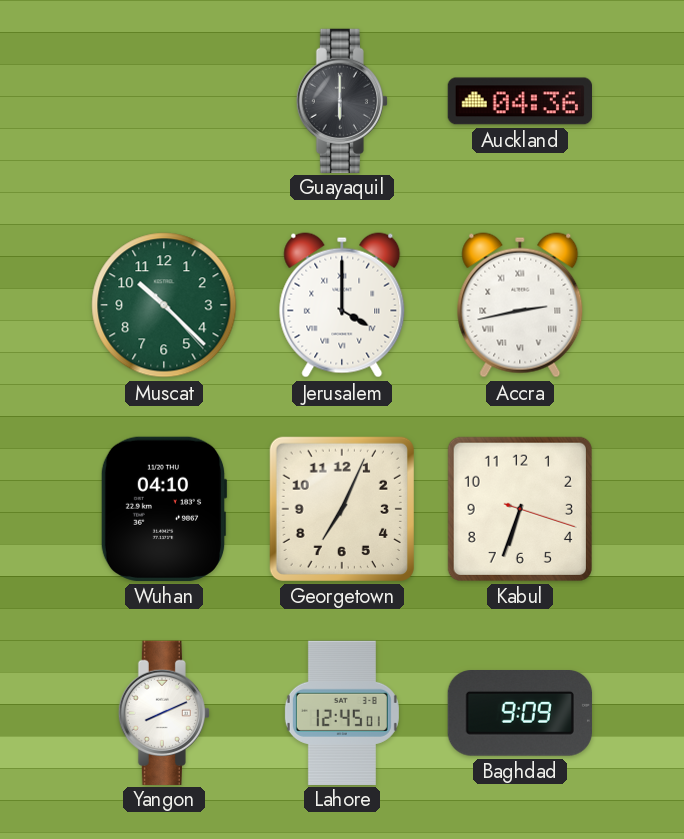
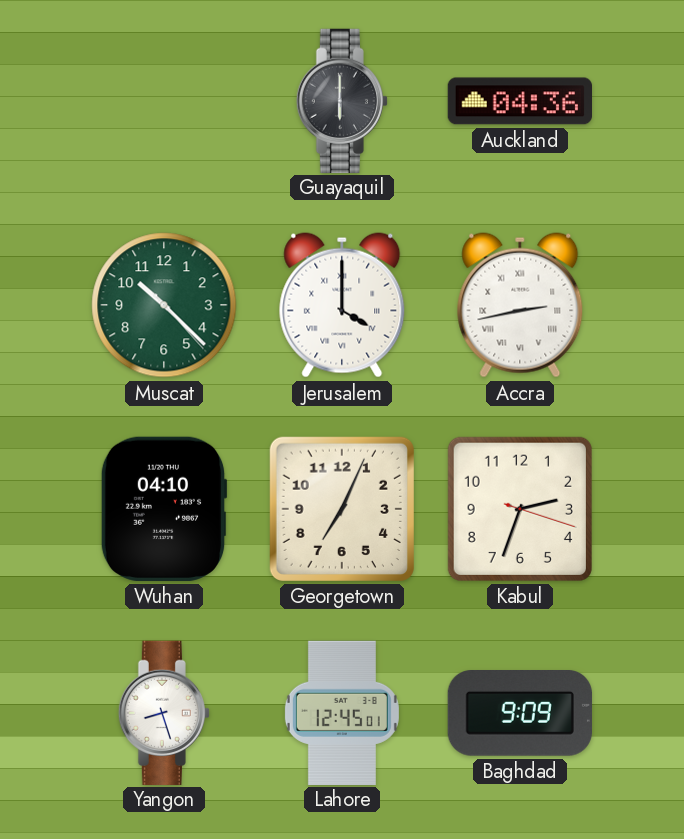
Kabul: 6:33 -> 2:33 (520, 509)
Yangon: 8:11 -> 8:27 (164, 712)
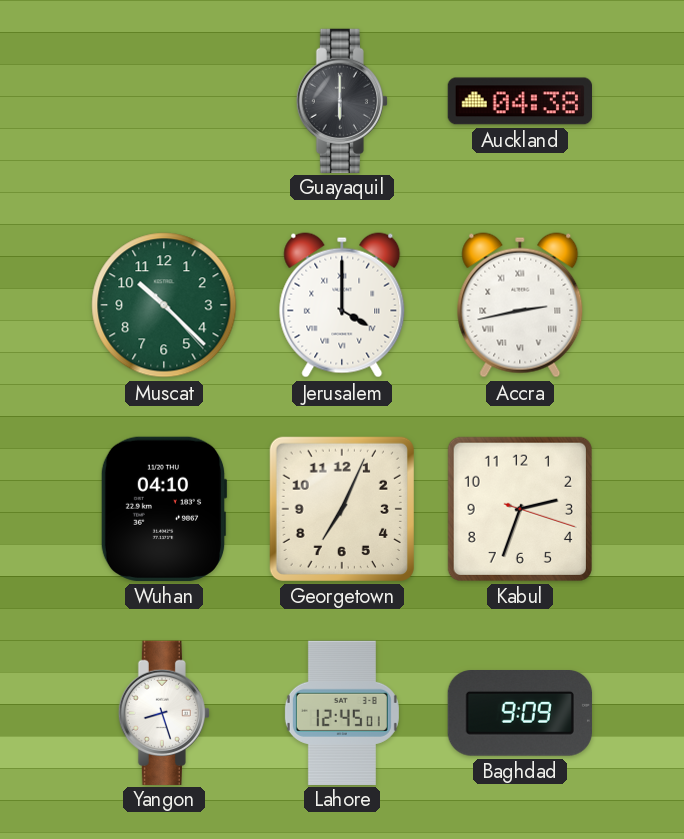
Auckland: 04:36 -> 04:38 (519, 101)
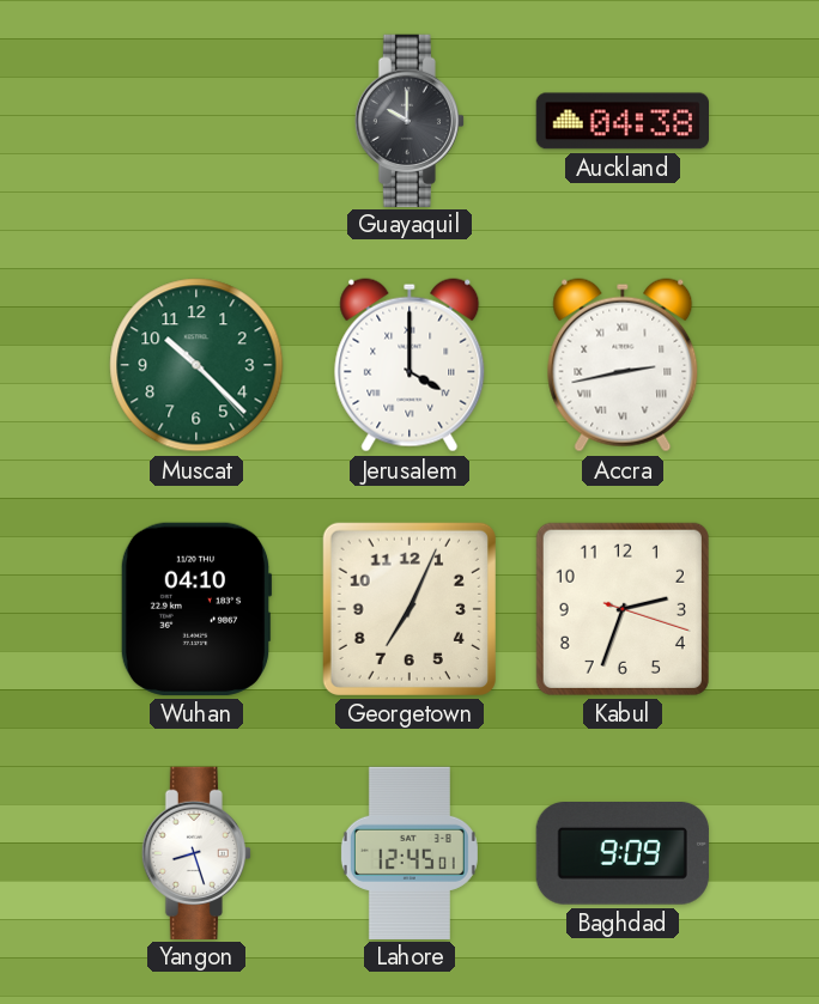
Guayaquil: 6:00 -> 10:00 (409, 120)
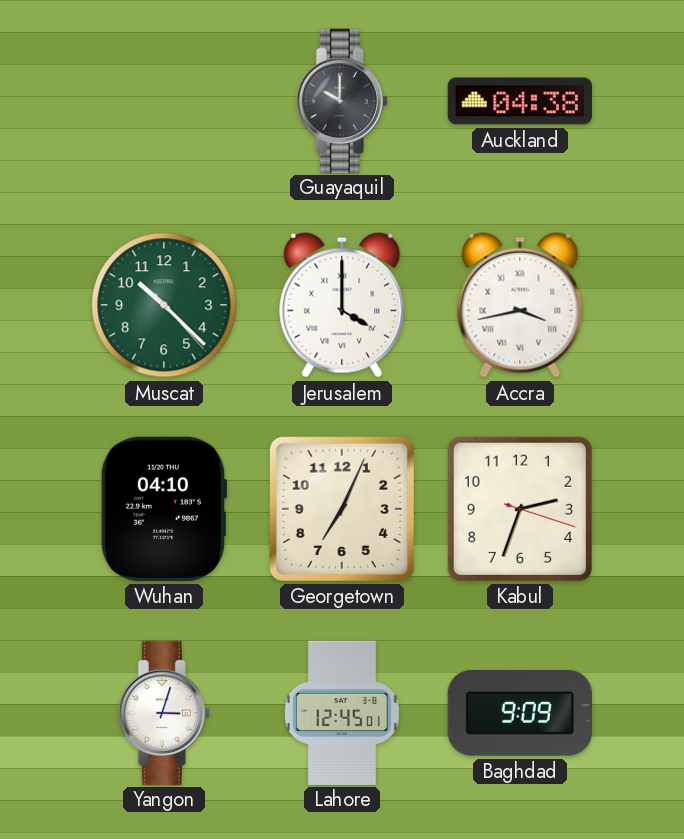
Accra: 2:43 -> 3:43 (520, 305)
Yangon: 8:27 -> 3:03 (164, 712)
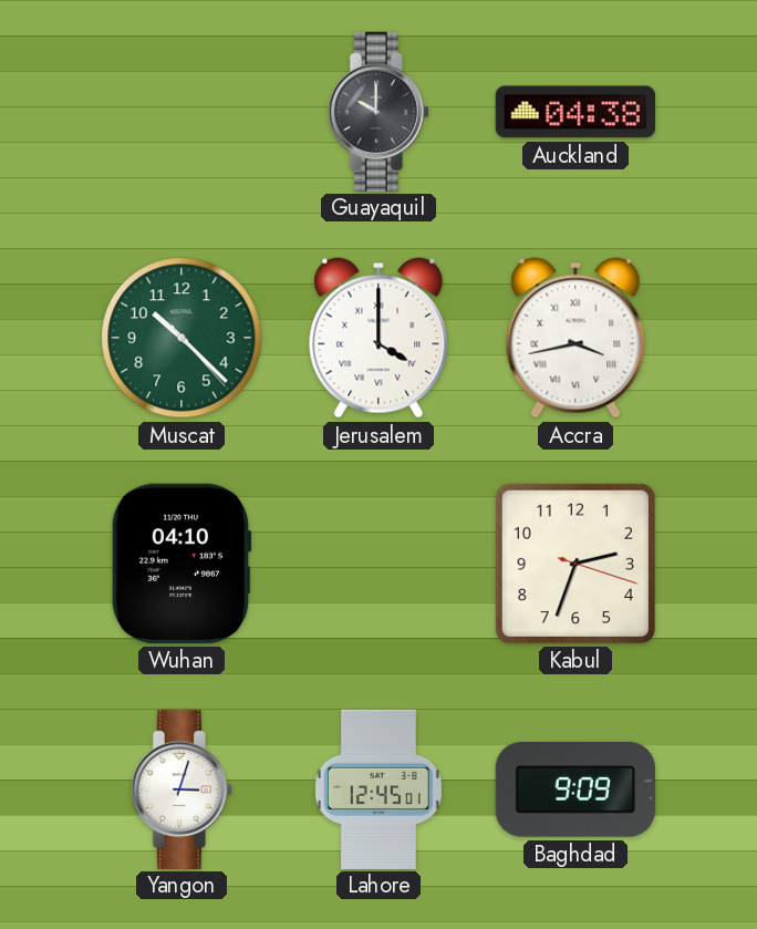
Georgetown: 7:04 -> none (342, 509)
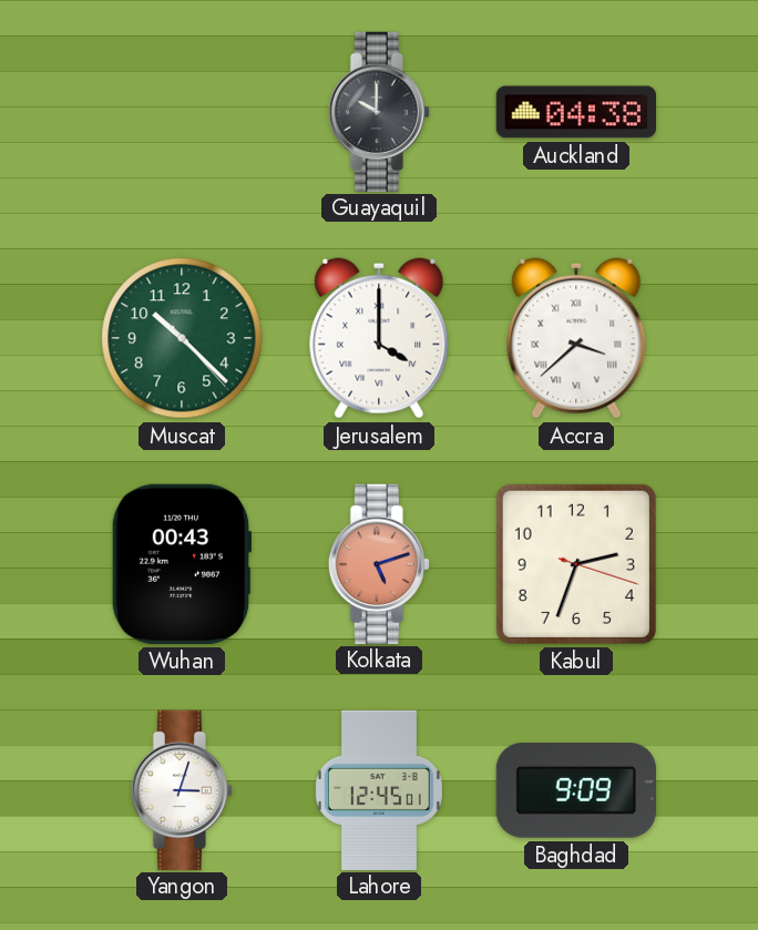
Accra: 3:43 -> 3:38 (576, 338)
Wuhan: 04:10 -> 00:43 (182, 564)
Kolkata: none -> 5:12 (379, 563)
